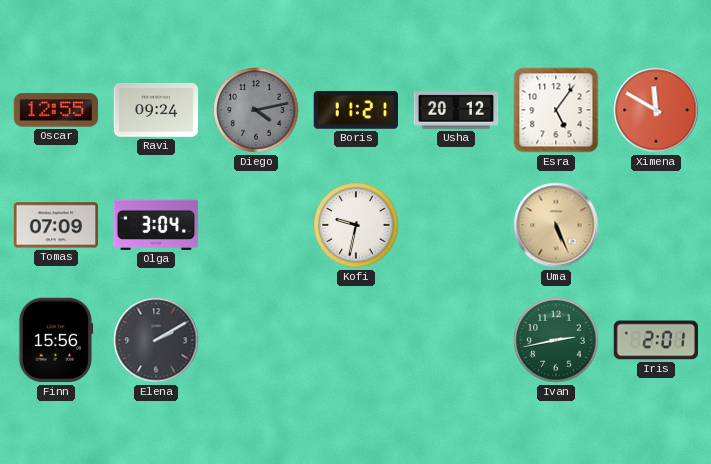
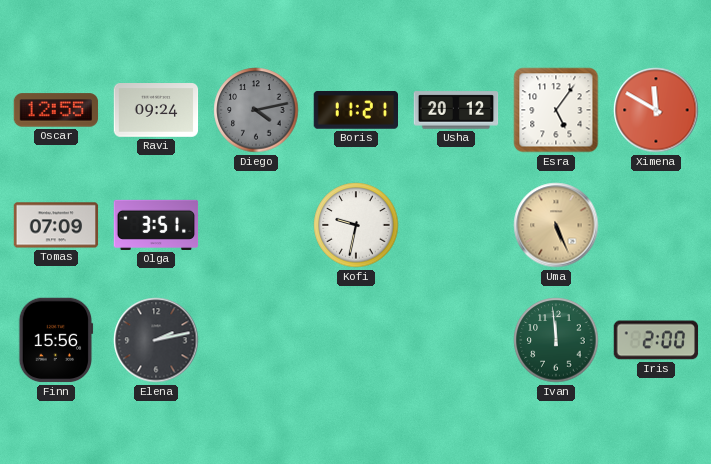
Olga: 3:04 -> 3:51 (156, 225)
Elena: 2:10 -> 2:13 (156, 340)
Ivan: 2:43 -> 11:59 (556, 340)
Iris: 2:01 -> 2:00 (656, 340)
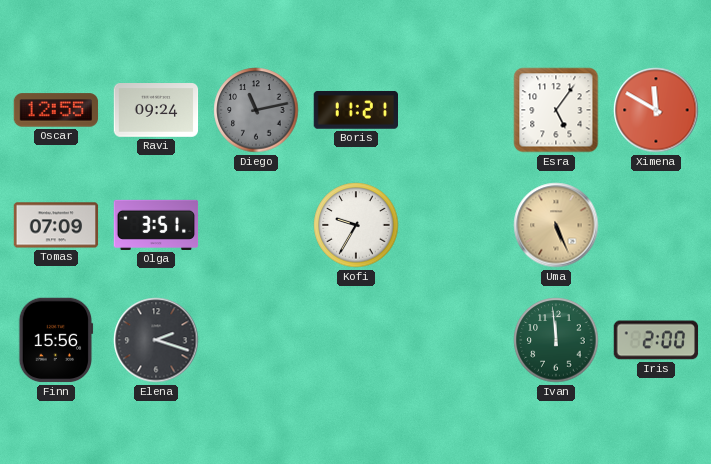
Diego: 4:13 -> 11:13 (256, 110)
Usha: 20:12 -> none (456, 110)
Kofi: 9:32 -> 9:35 (356, 225)
Elena: 2:13 -> 2:18 (156, 340)
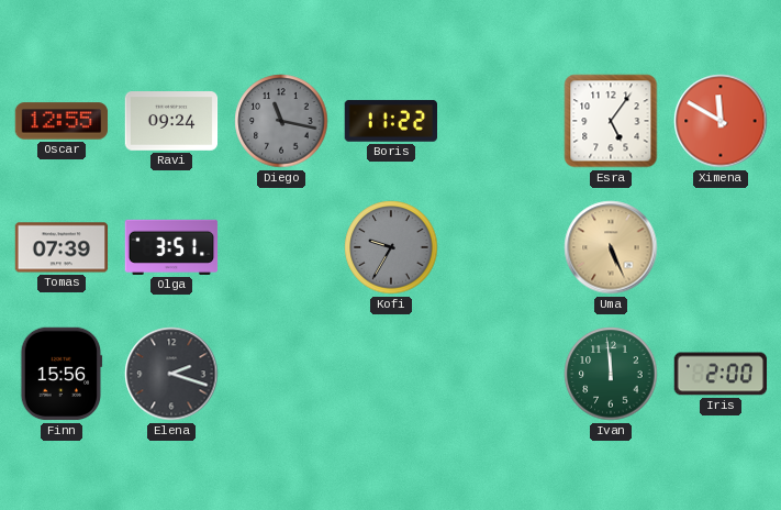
Diego: 11:13 -> 11:17 (281, 121)
Boris: 11:21 -> 11:22 (390, 121)
Tomas: 07:09 -> 07:39 (62, 247)
Kofi dial: white -> grey (391, 247)
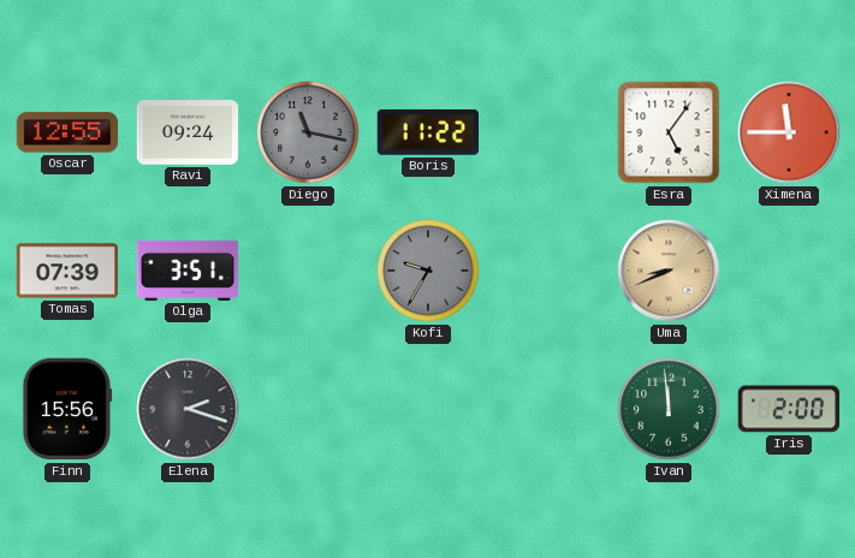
Ximena: 11:50 -> 11:45 (789, 132)
Uma: 5:26 -> 8:41 (669, 271)
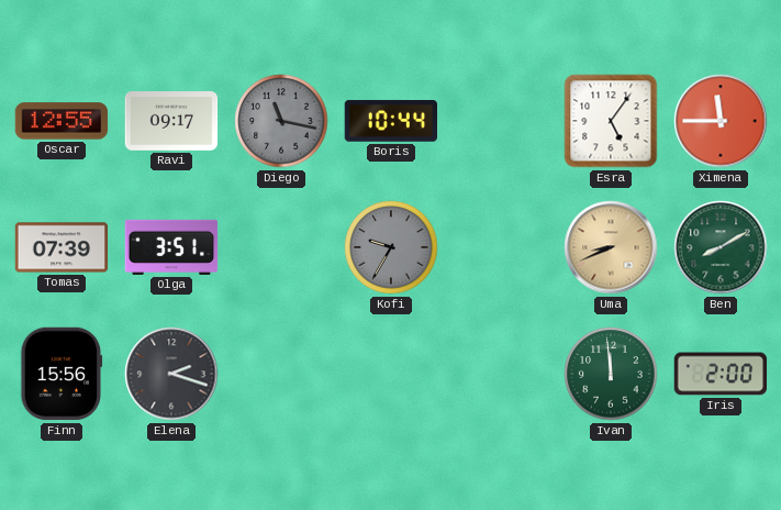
Ravi: 09:24 -> 09:17 (171, 122)
Boris: 11:22 -> 10:44 (390, 121)
Ben: none -> 8:10 (721, 247)
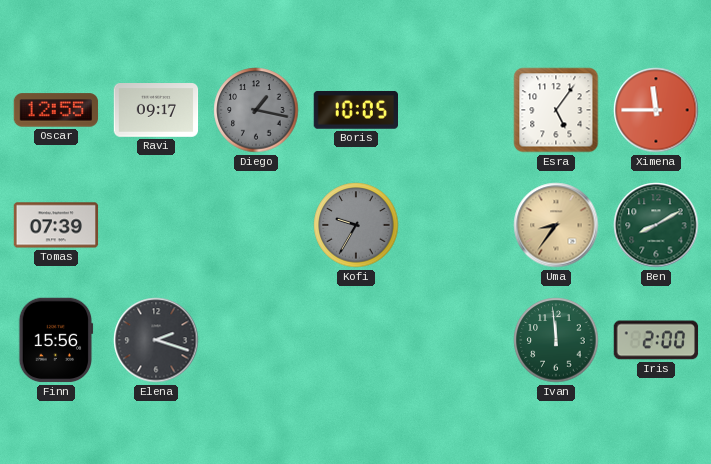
Diego: 11:17 -> 1:17 (256, 110)
Boris: 10:44 -> 10:05 (355, 110)
Olga: 3:51 -> none (171, 247)
Uma: 8:41 -> 8:36 (556, 225)
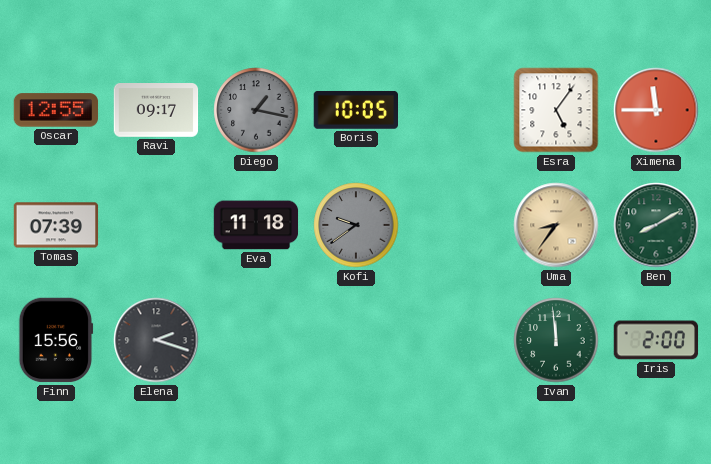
Eva: none -> 11:18 (256, 225)
Kofi: 9:35 -> 9:39 (356, 225)
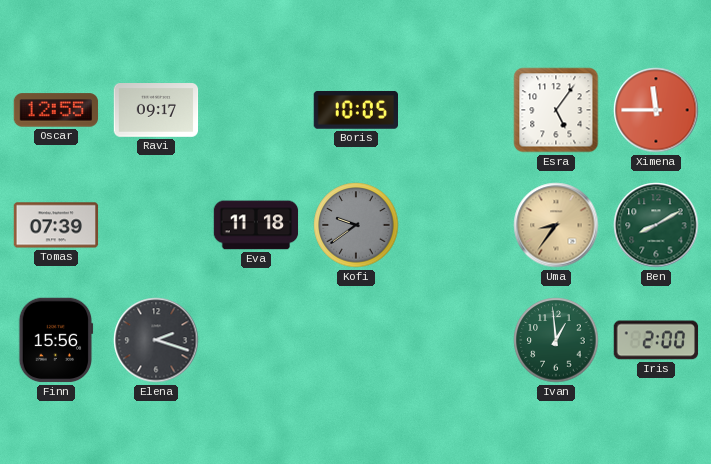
Diego: 1:17 -> none (256, 110)
Ivan: 11:59 -> 12:59 (556, 340)
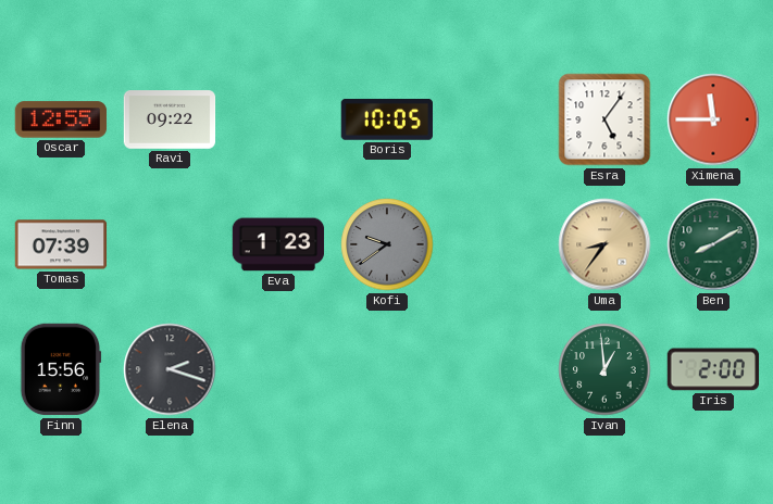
Ravi: 09:17 -> 09:22 (170, 121)
Eva: 11:18 -> 1:23 (278, 244)
